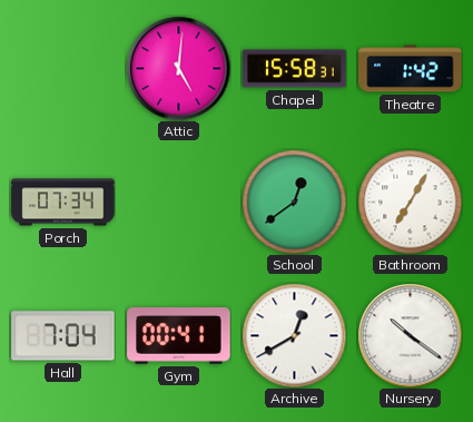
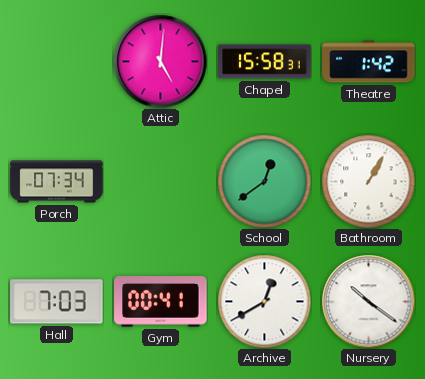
Bathroom: 7:05 -> 1:05 (368, 181)
Hall: 7:04 -> 7:03 (57, 302)
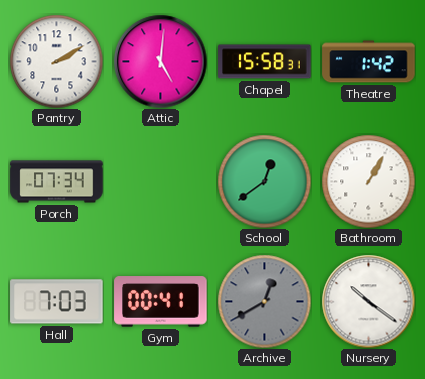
Pantry: none -> 2:10 (56, 61)
Archive dial: white -> grey (264, 301)
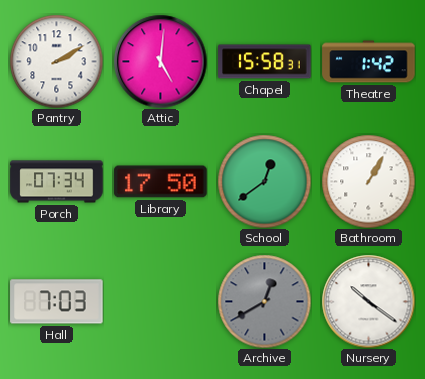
Library: none -> 17:50 (161, 182)
Gym: 00:41 -> none (161, 302)
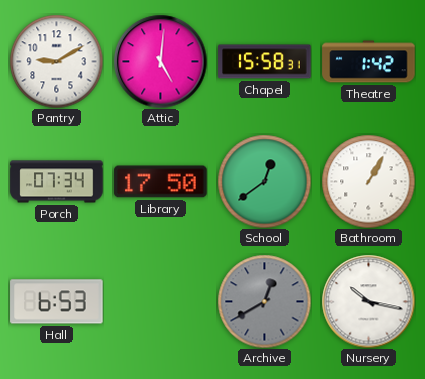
Pantry: 2:10 -> 9:10 (56, 61)
Hall: 7:03 -> 6:53 (57, 302)
Nursery: 10:21 -> 10:17 (368, 301)
